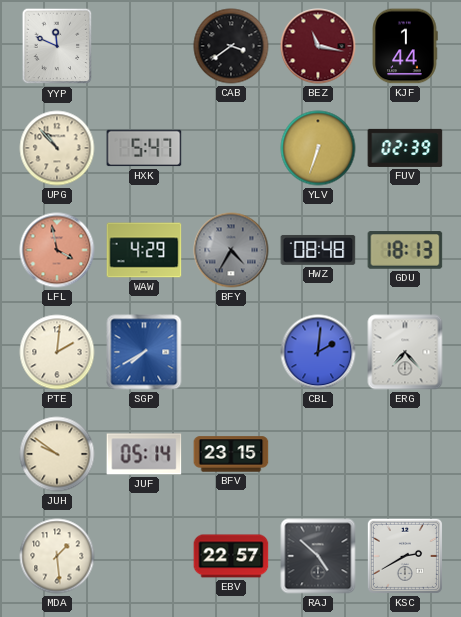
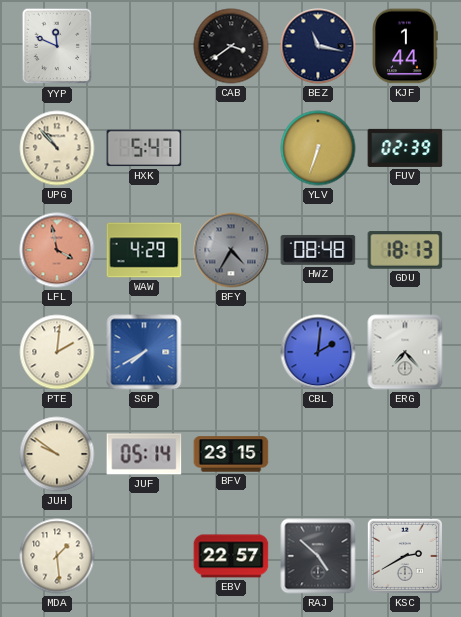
BEZ dial: burgundy -> navy (318, 46)
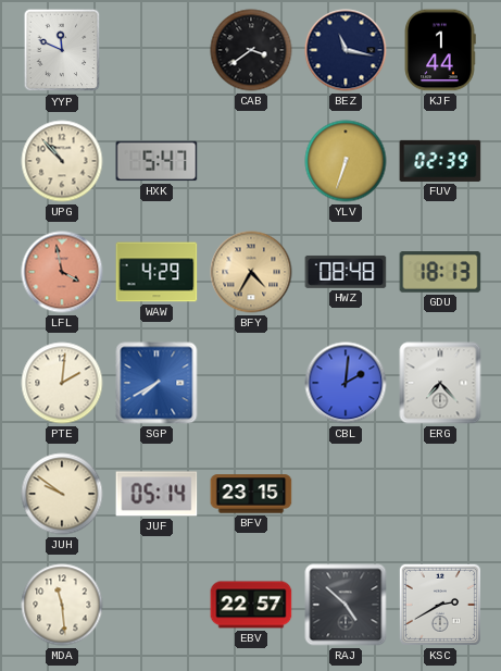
BFY dial: grey -> champagne (251, 272)
MDA: 1:29 -> 11:29 (62, 605)
